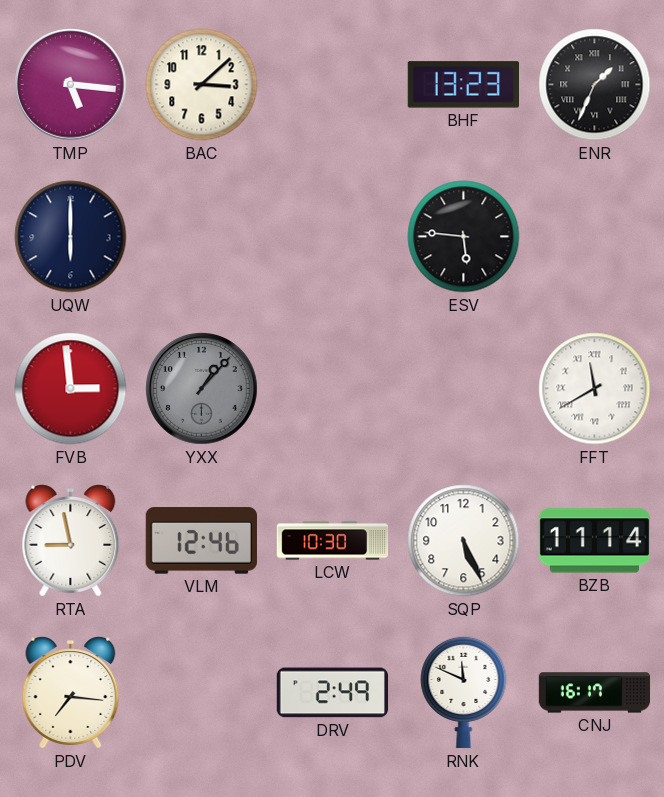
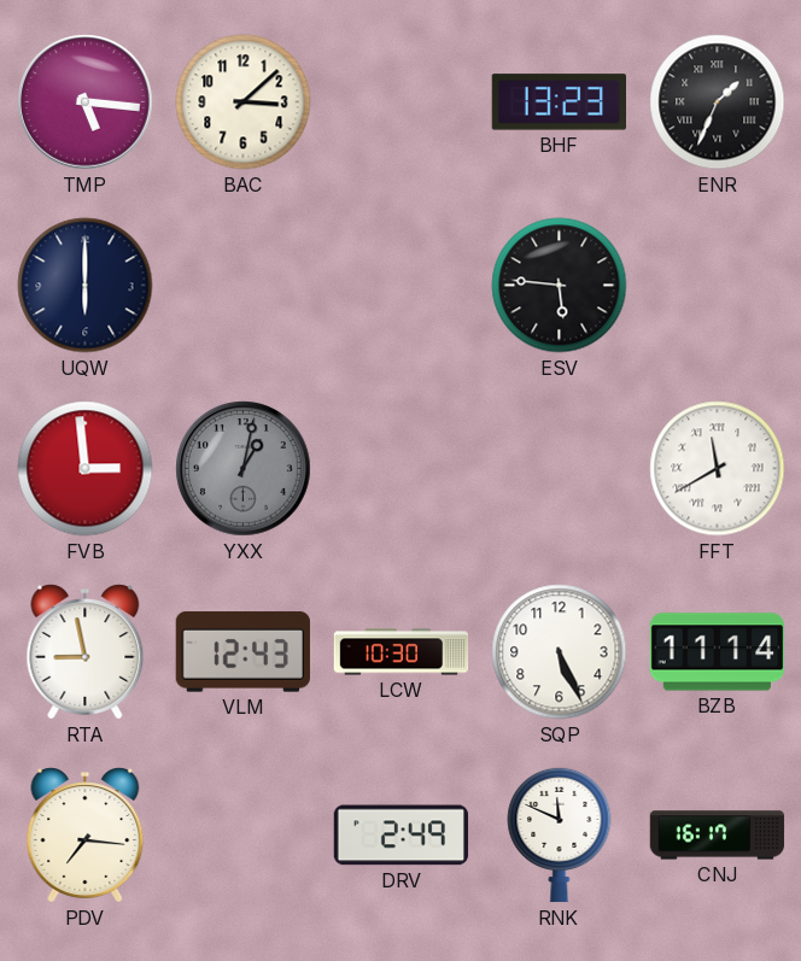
YXX: 1:07 -> 1:02 (244, 469)
VLM: 12:46 -> 12:43 (242, 652)
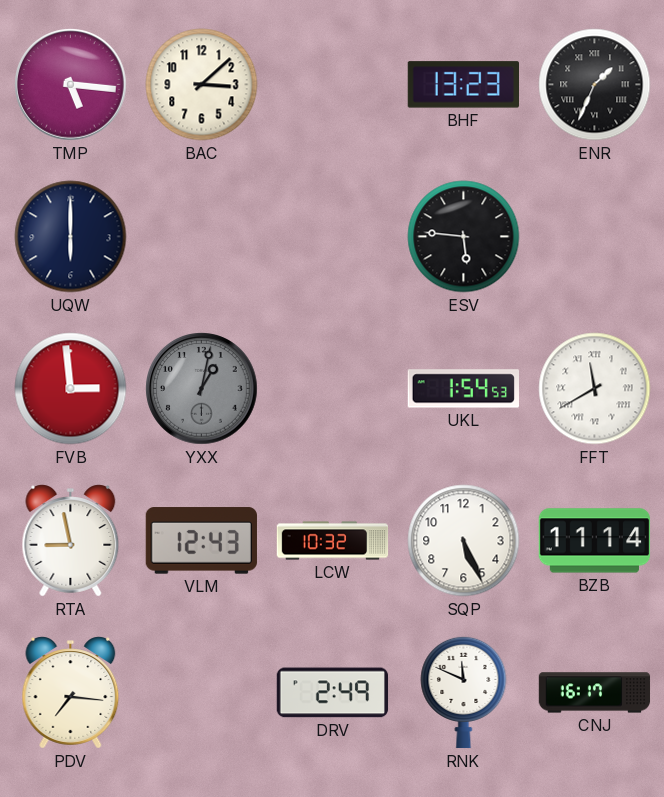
UKL: none -> 1:54 (463, 389)
LCW: 10:30 -> 10:32 (333, 541)
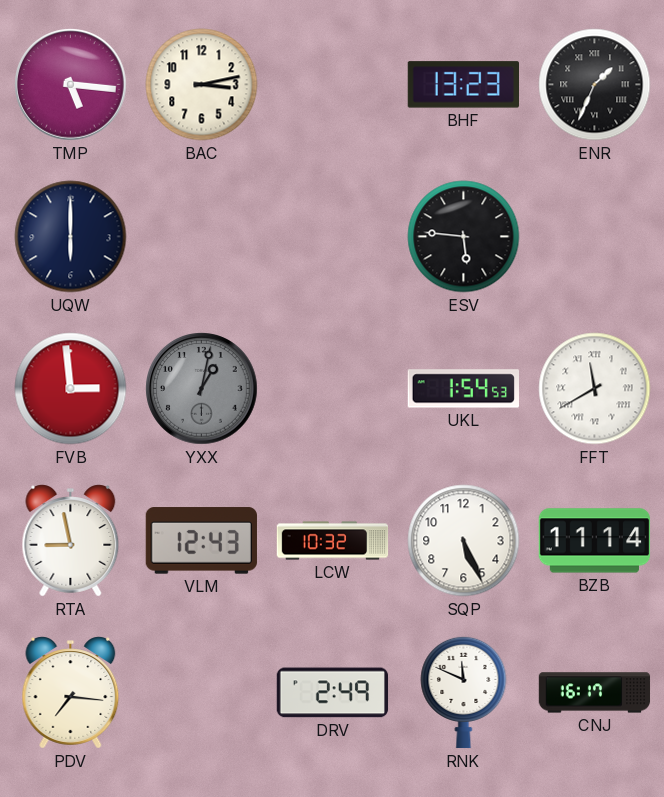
BAC: 3:08 -> 3:13 (202, 85)
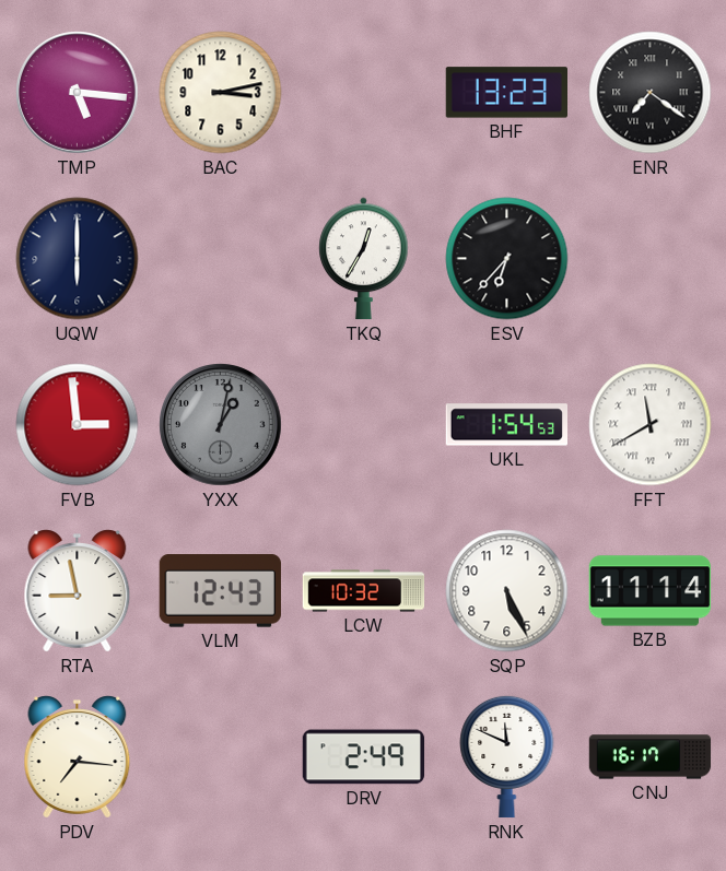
ENR: 1:34 -> 7:21 (651, 93)
TKQ: none -> 12:35 (364, 259)
ESV: 5:46 -> 6:37 (507, 259)
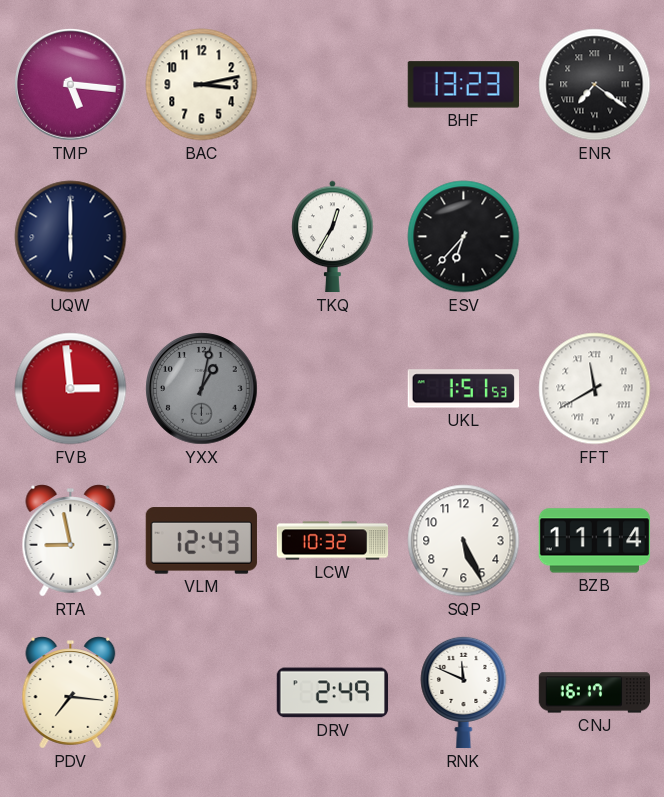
UKL: 1:54 -> 1:51 (463, 389)
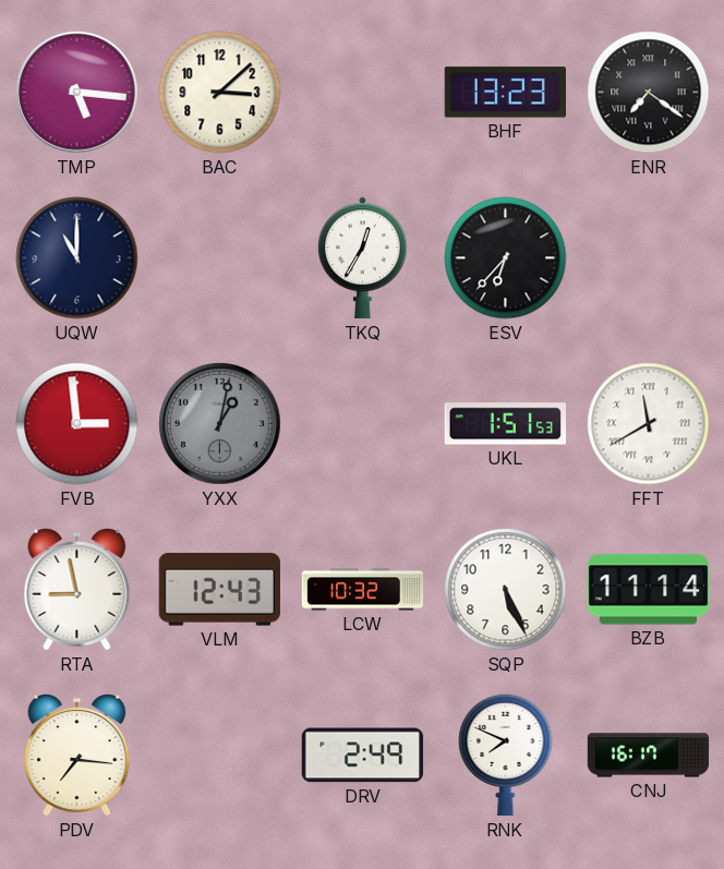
BAC: 3:13 -> 3:08 (220, 93)
UQW: 6:00 -> 11:00 (77, 258)
RNK: 11:49 -> 7:49 (506, 755)
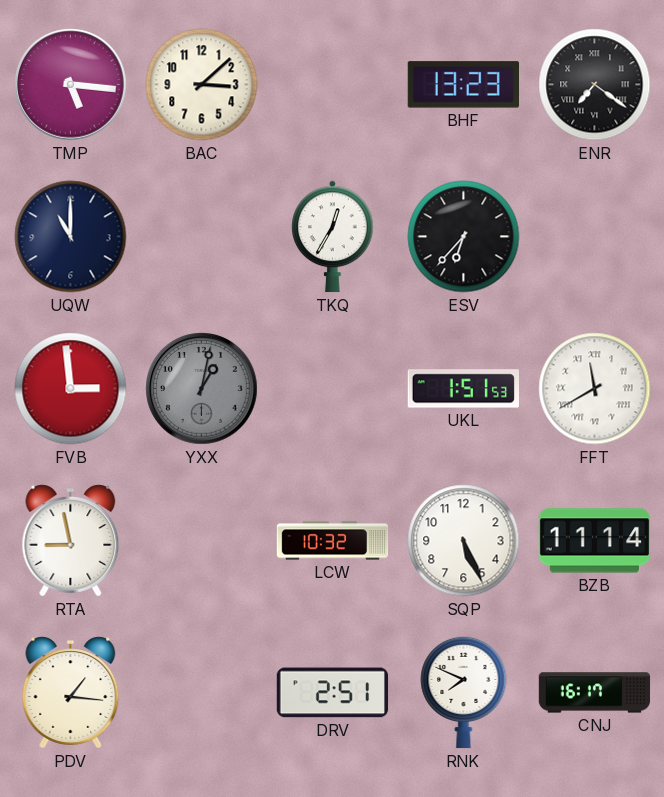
VLM: 12:43 -> none (219, 590)
PDV: 7:16 -> 1:16 (71, 693)
DRV: 2:49 -> 2:51 (333, 693)
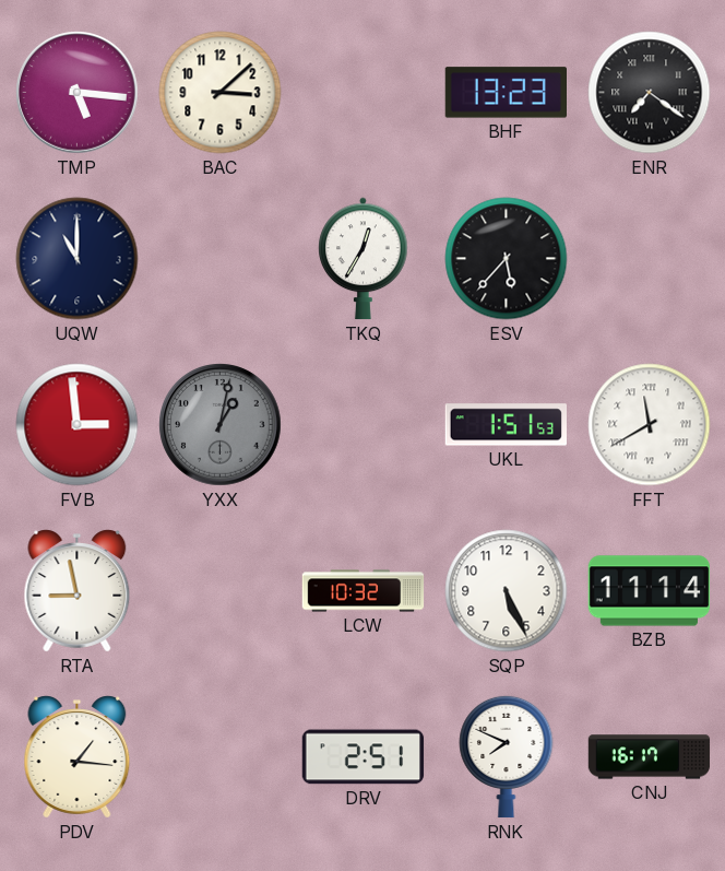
ESV: 6:37 -> 5:37 (507, 259)
